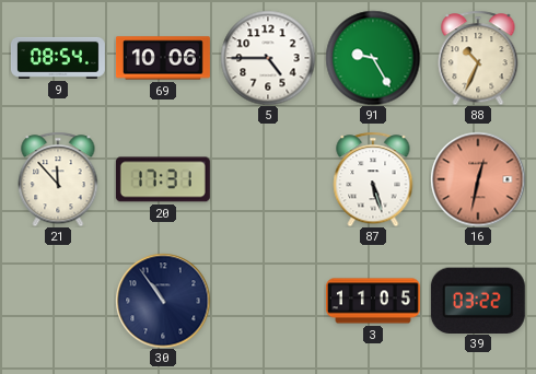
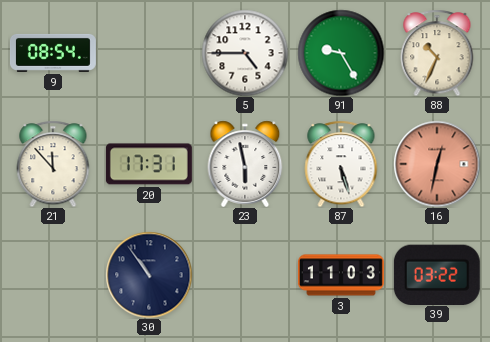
69: 10:06 -> none (163, 58)
23: none -> 5:58 (245, 164)
3: 11:05 -> 11:03 (341, 275)
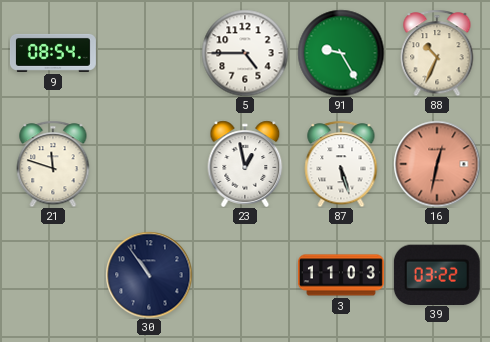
21: 11:53 -> 11:48 (53, 164)
20: 17:31 -> none (149, 164)
23: 5:58 -> 12:58 (245, 164)
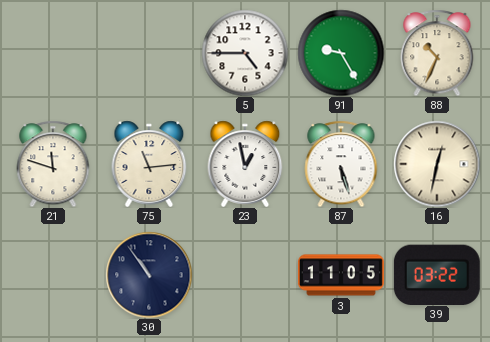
9: 08:54 -> none (53, 53)
75: none -> 11:14 (149, 164)
16 dial: salmon -> cream (437, 164)
3: 11:03 -> 11:05 (341, 275)
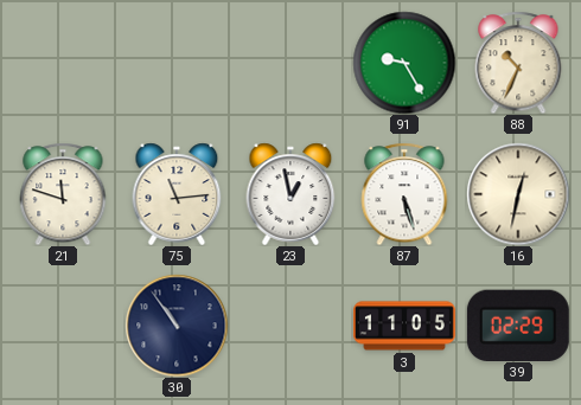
5: 4:45 -> none (245, 53)
39: 03:22 -> 02:29 (518, 324)
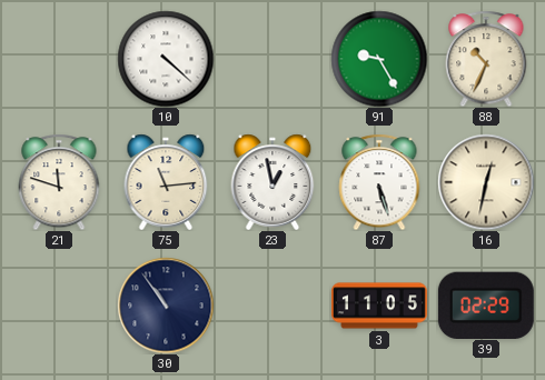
10: none -> 4:22 (166, 59)
